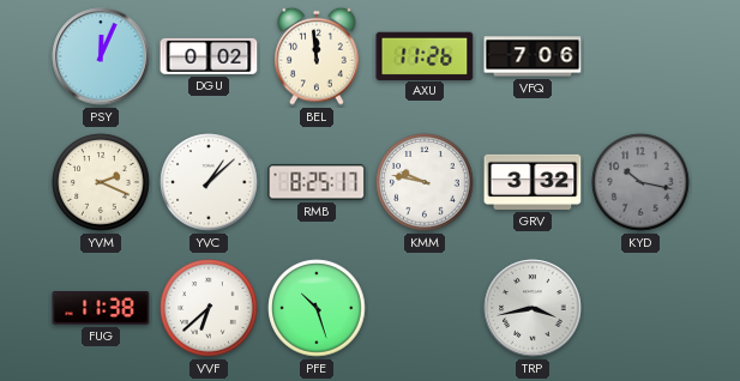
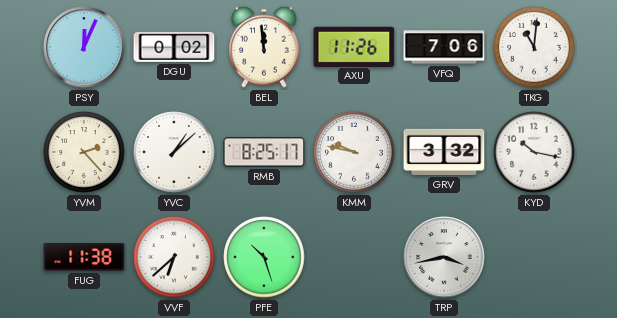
TKG: none -> 11:01 (534, 47)
YVM: 2:19 -> 2:23 (84, 152)
KYD dial: grey -> white (534, 152)
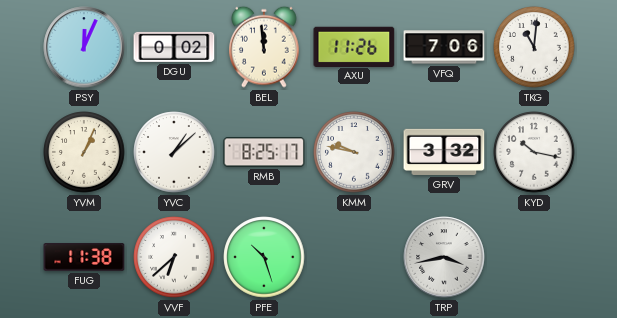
YVM: 2:23 -> 1:04 (84, 152)
